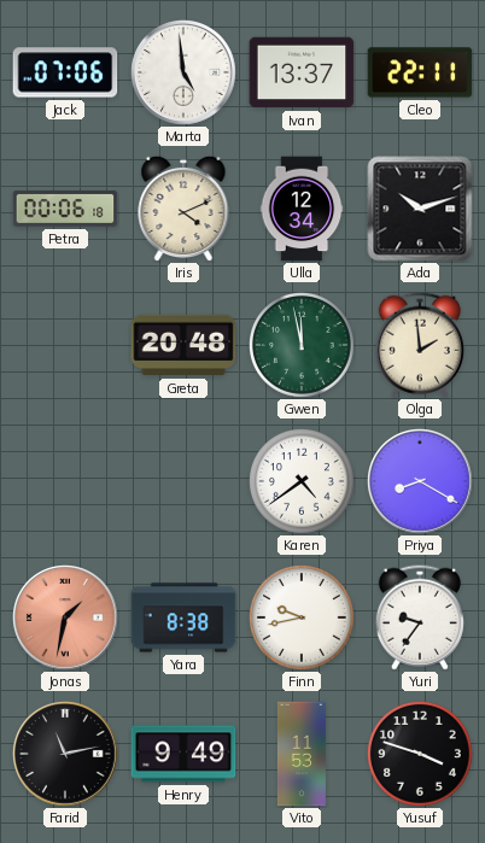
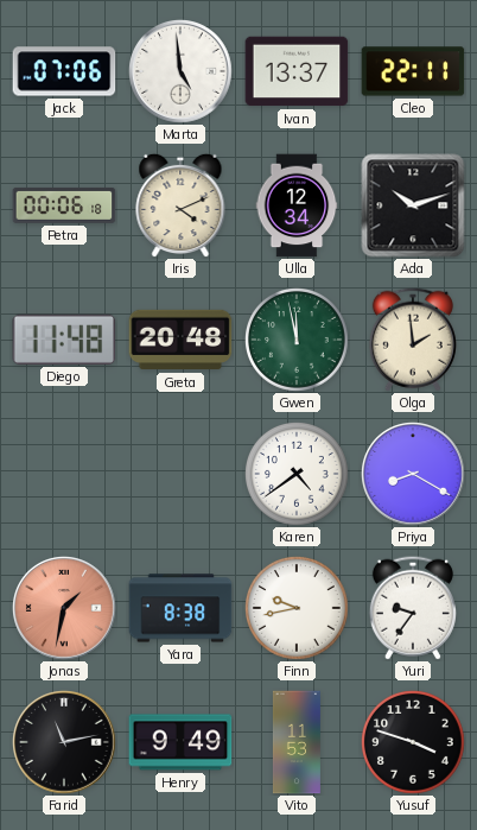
Diego: none -> 11:48 (64, 340)
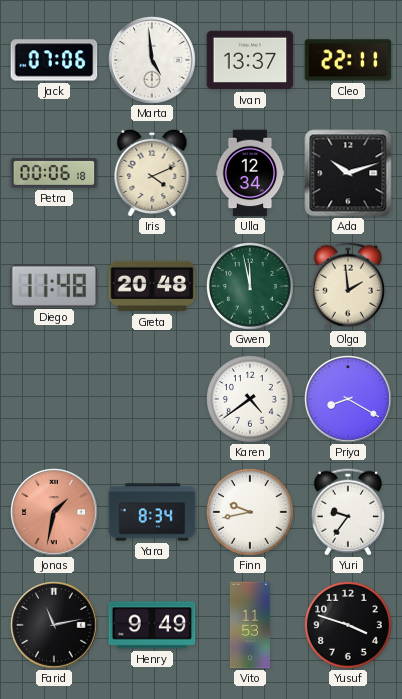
Yara: 8:38 -> 8:34 (152, 512)
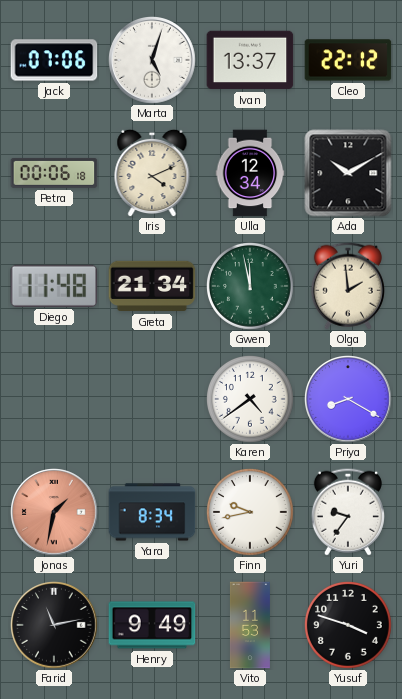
Marta: 4:59 -> 5:03 (153, 61)
Cleo: 22:11 -> 22:12 (348, 60)
Ada: 10:12 -> 10:10 (348, 173)
Greta: 20:48 -> 21:34 (152, 286)
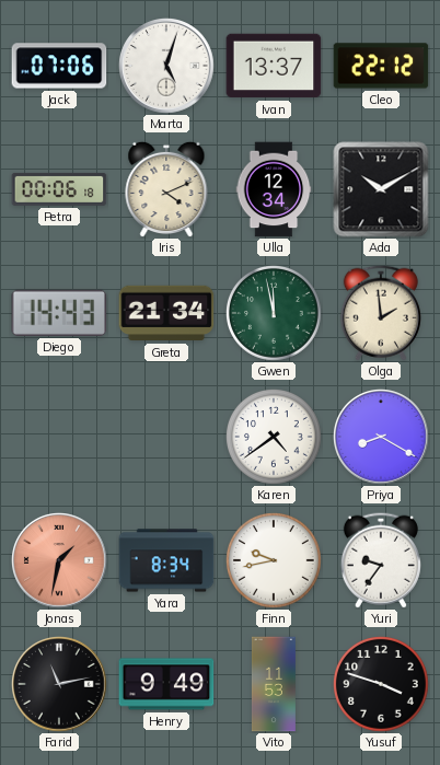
Diego: 11:48 -> 14:43 (59, 313)
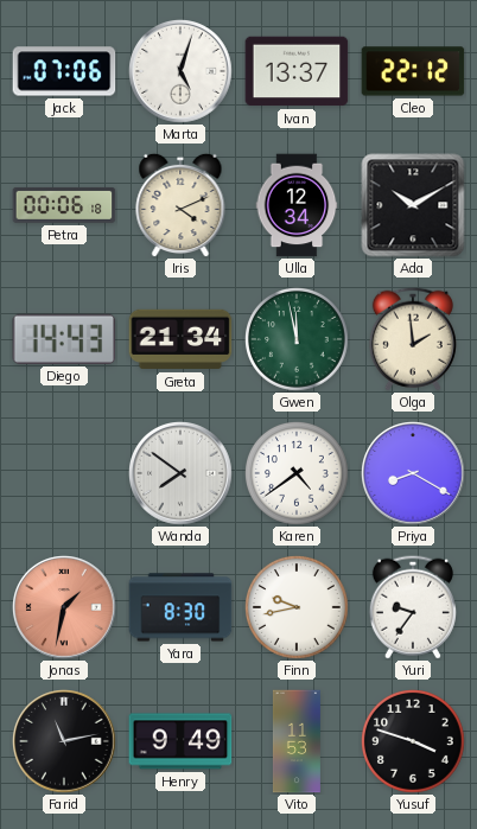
Wanda: none -> 7:51 (182, 474)
Yara: 8:34 -> 8:30 (180, 607)
